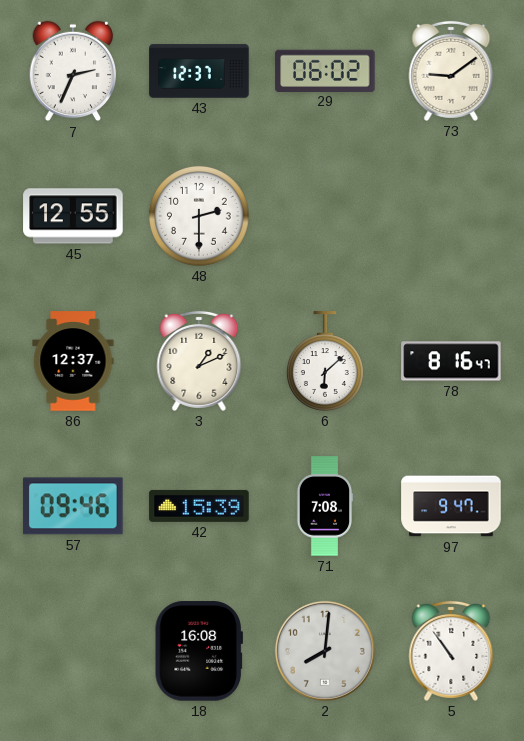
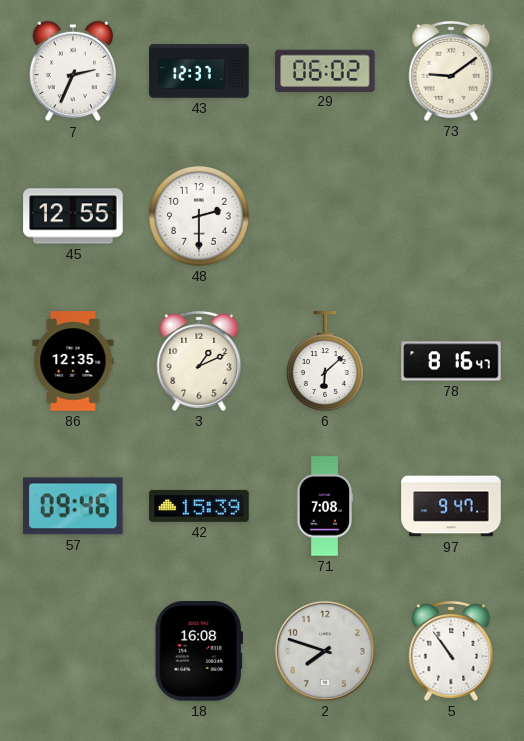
86: 12:37 -> 12:35 (73, 361)
2: 8:01 -> 7:48 (325, 651)
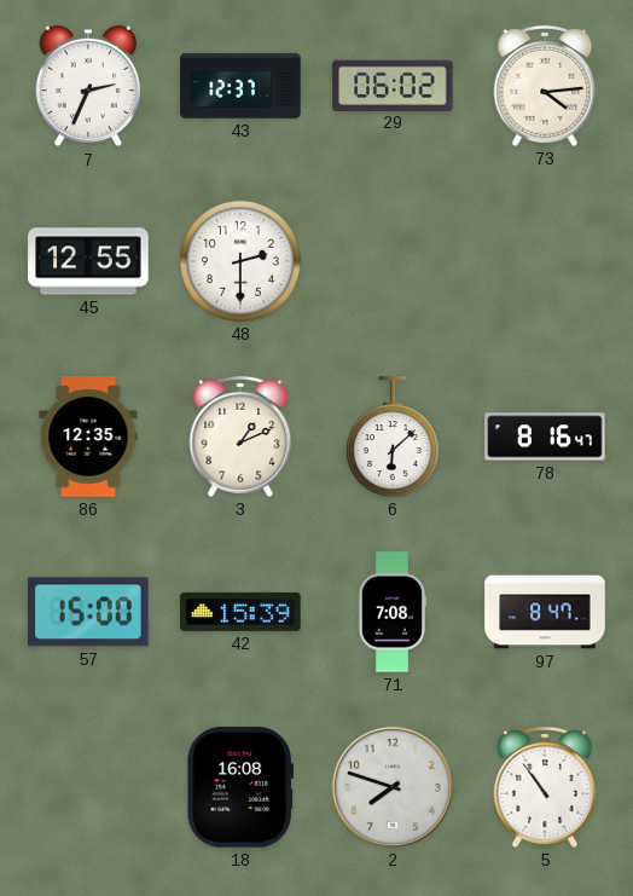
73: 9:09 -> 4:14 (545, 86)
57: 09:46 -> 15:00 (88, 612)
97: 9:47 -> 8:47 (545, 612)
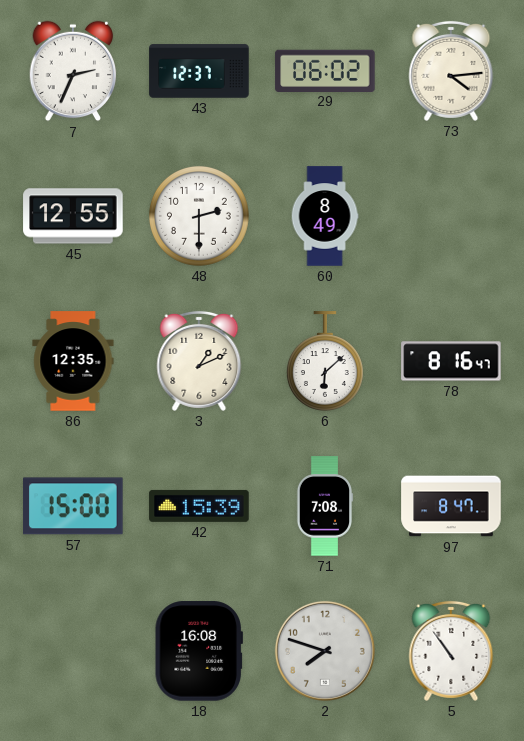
60: none -> 8:49 (325, 216)
